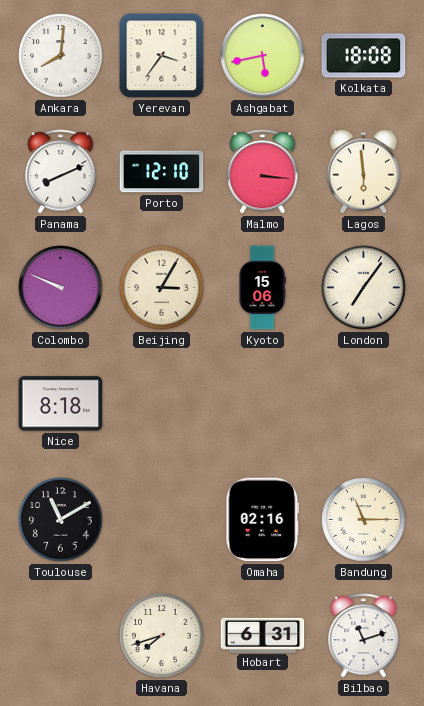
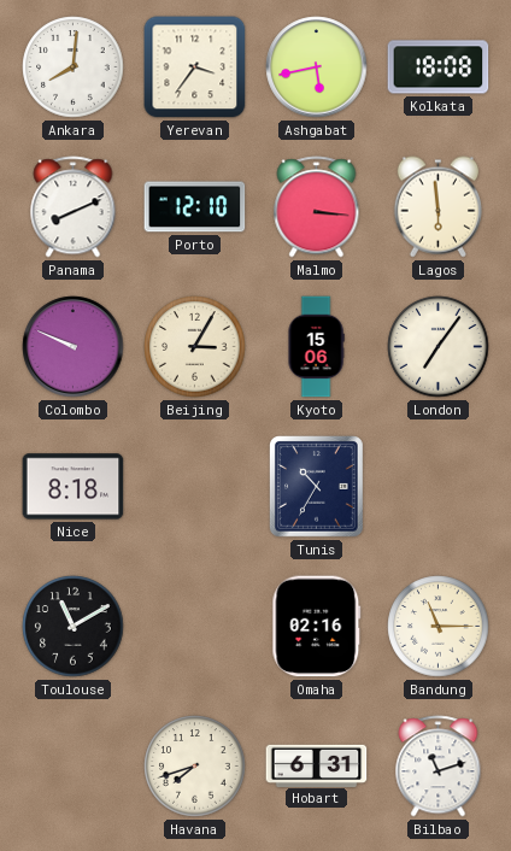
Tunis: none -> 10:35 (317, 487)
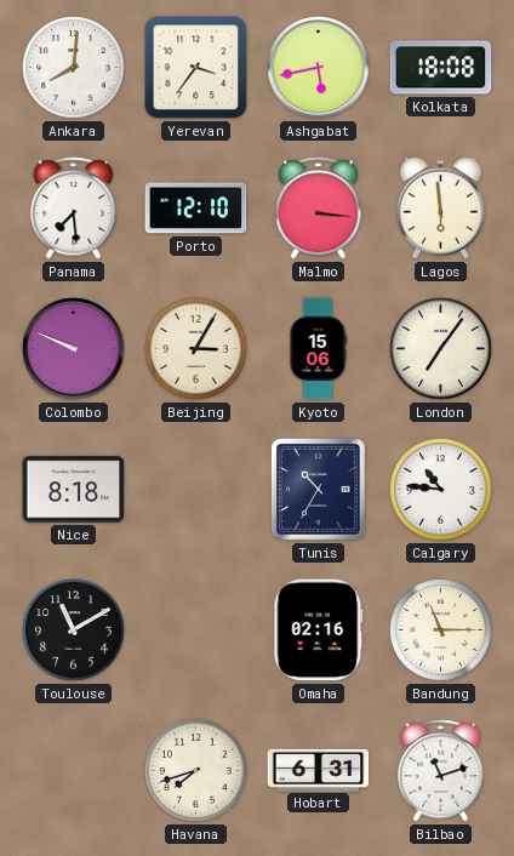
Panama: 8:11 -> 7:29 (74, 209)
Calgary: none -> 10:46 (441, 490)
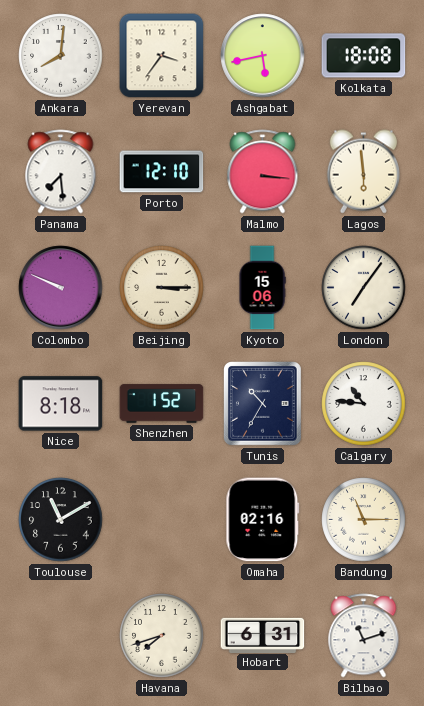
Beijing: 3:05 -> 3:15 (162, 288)
Shenzhen: none -> 1:52 (162, 404)
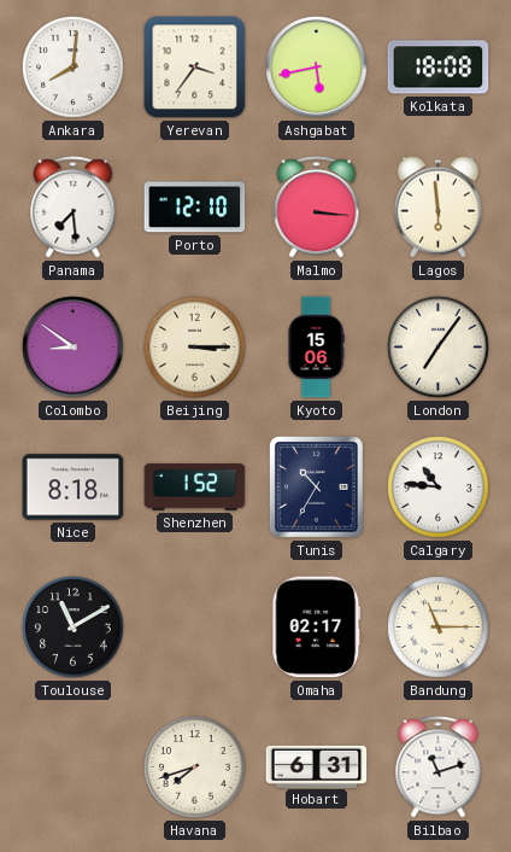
Colombo: 9:49 -> 8:51 (74, 348)
Omaha: 02:16 -> 02:17 (317, 628)
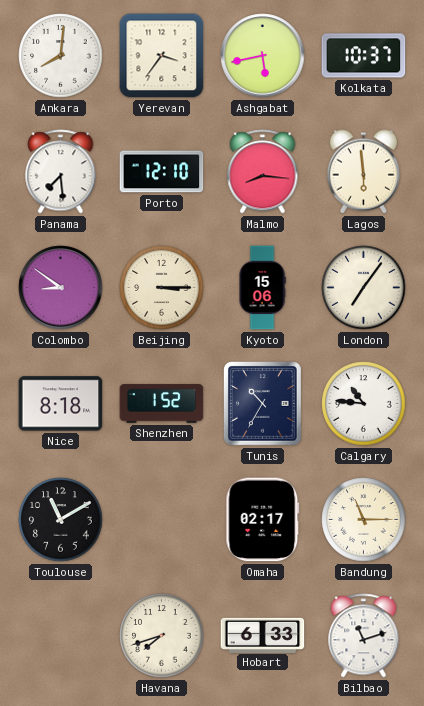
Kolkata: 18:08 -> 10:37 (364, 56)
Malmo: 3:16 -> 8:16 (263, 172)
Hobart: 6:31 -> 6:33 (263, 635)
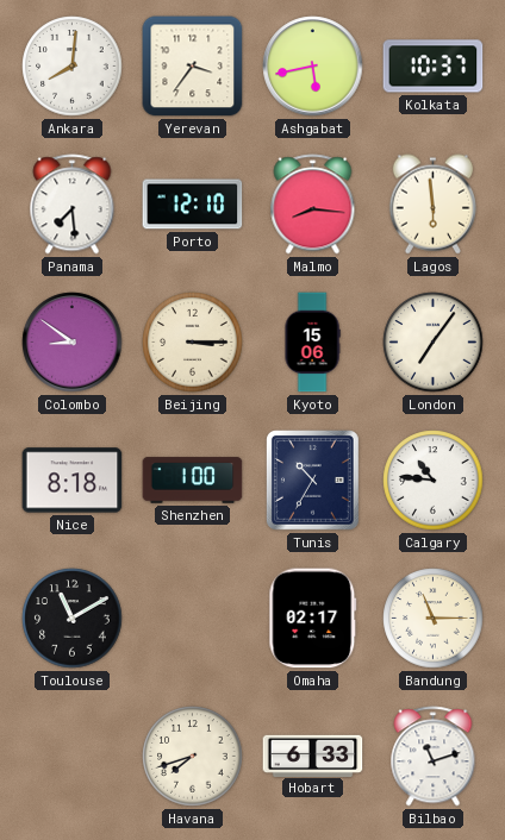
Shenzhen: 1:52 -> 1:00 (193, 481)
